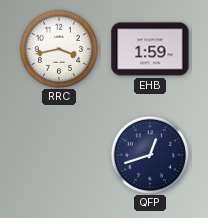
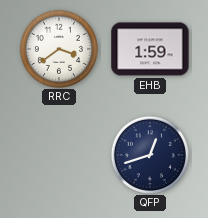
RRC: 3:43 -> 3:39 (58, 48)
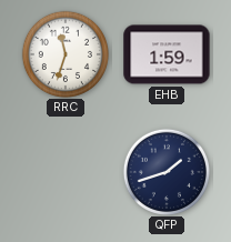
RRC: 3:39 -> 11:33 (64, 53)
QFP: 12:42 -> 1:42 (165, 171)
